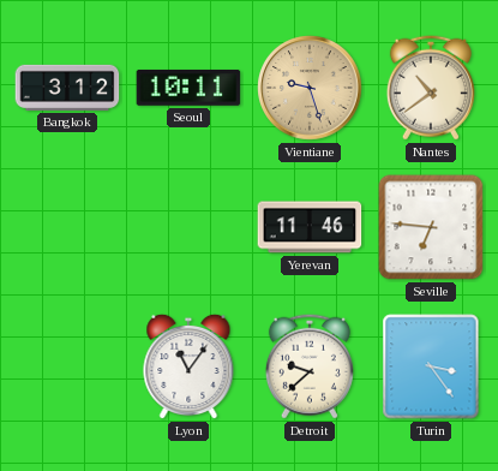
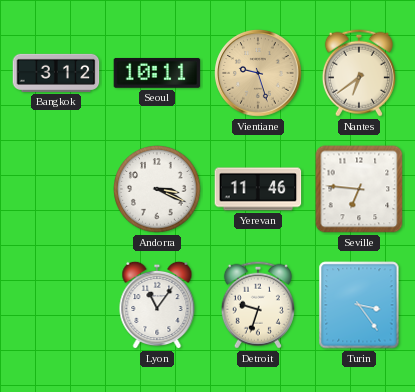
Nantes: 10:39 -> 6:39 (359, 73)
Andorra: none -> 3:19 (157, 189)
Detroit: 9:38 -> 9:33 (258, 305)
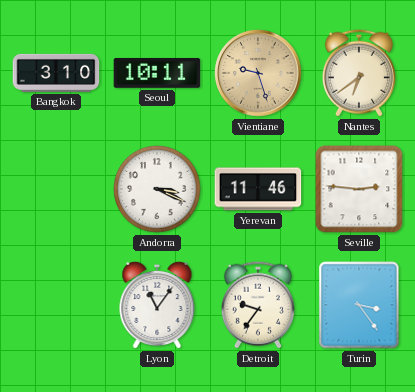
Bangkok: 3:12 -> 3:10 (56, 73)
Seville: 6:46 -> 2:46 (359, 189)
Detroit: 9:33 -> 9:36 (258, 305)
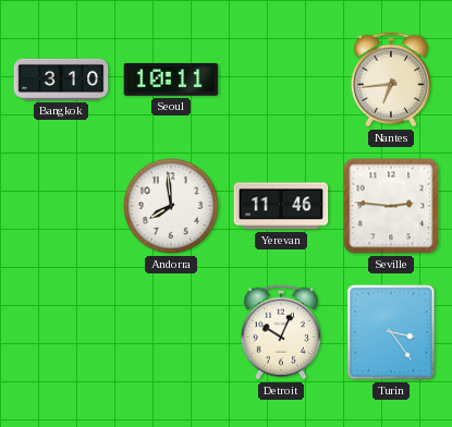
Vientiane: 9:27 -> none (258, 73)
Nantes: 6:39 -> 6:44 (391, 80)
Andorra: 3:19 -> 7:59 (171, 206)
Lyon: 11:06 -> none (157, 305)
Detroit: 9:36 -> 10:04 (281, 332)
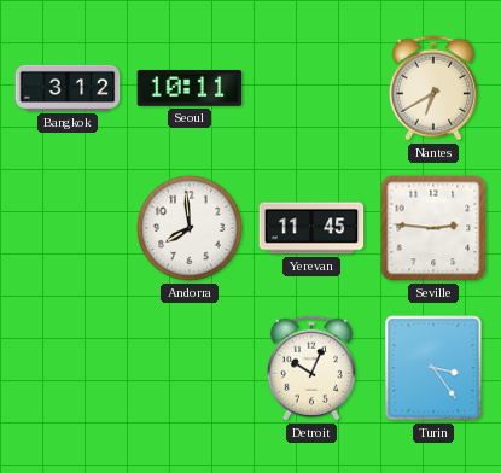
Bangkok: 3:10 -> 3:12 (68, 88)
Nantes: 6:44 -> 6:40 (433, 88)
Yerevan: 11:46 -> 11:45 (311, 228)
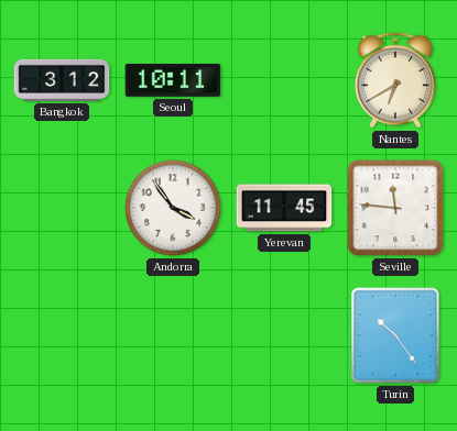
Andorra: 7:59 -> 3:54 (173, 208)
Seville: 2:46 -> 11:46 (395, 208)
Detroit: 10:04 -> none (311, 368)
Turin: 3:24 -> 10:24 (395, 335)
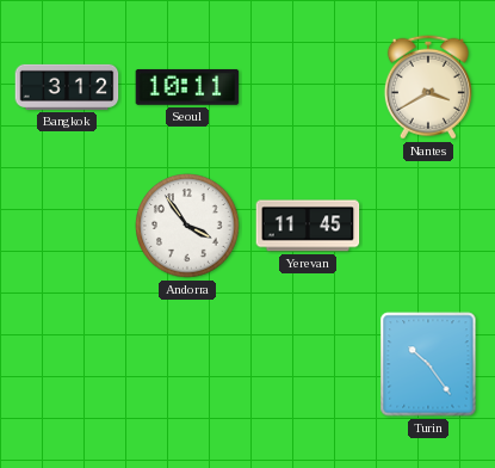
Nantes: 6:40 -> 3:40 (428, 87)
Seville: 11:46 -> none (395, 208)
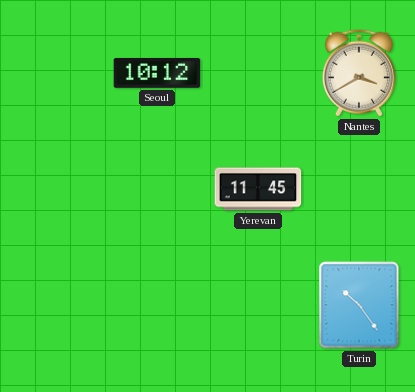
Bangkok: 3:12 -> none (67, 87)
Seoul: 10:11 -> 10:12 (157, 73)
Andorra: 3:54 -> none (187, 226)
